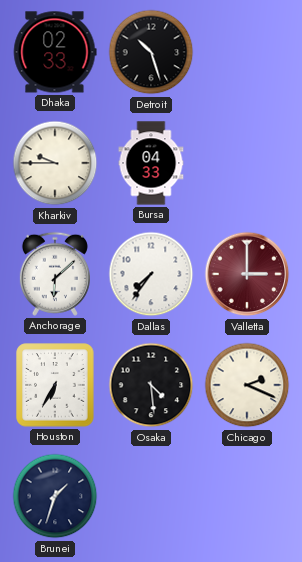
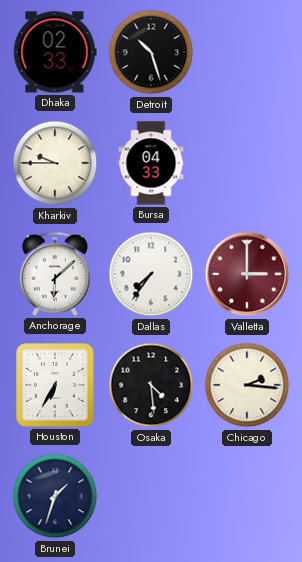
Chicago: 2:19 -> 2:16 (247, 385)
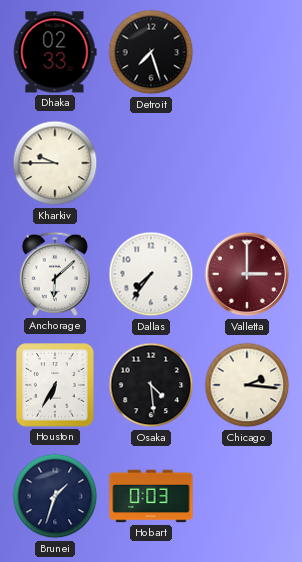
Detroit: 10:27 -> 7:27 (151, 52)
Bursa: 04:33 -> none (151, 163)
Hobart: none -> 0:03 (151, 496)
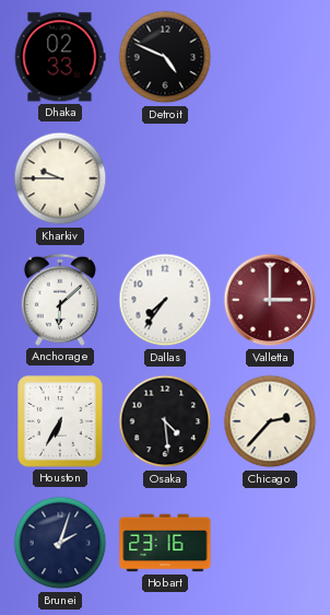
Detroit: 7:27 -> 4:49 (165, 57)
Chicago: 2:16 -> 2:37 (270, 421)
Brunei: 1:33 -> 2:03 (60, 543)
Hobart: 0:03 -> 23:16 (165, 543)
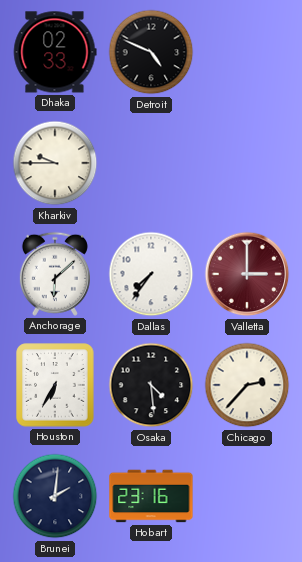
Brunei: 2:03 -> 2:01 (55, 496)
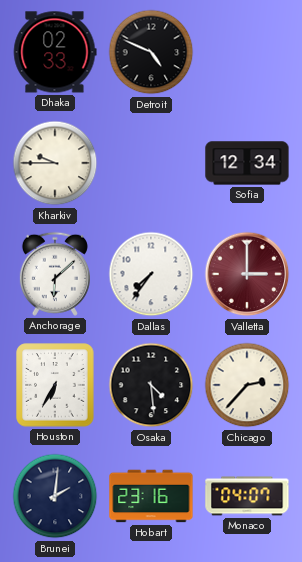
Sofia: none -> 12:34 (247, 163)
Monaco: none -> 04:07 (247, 496)
